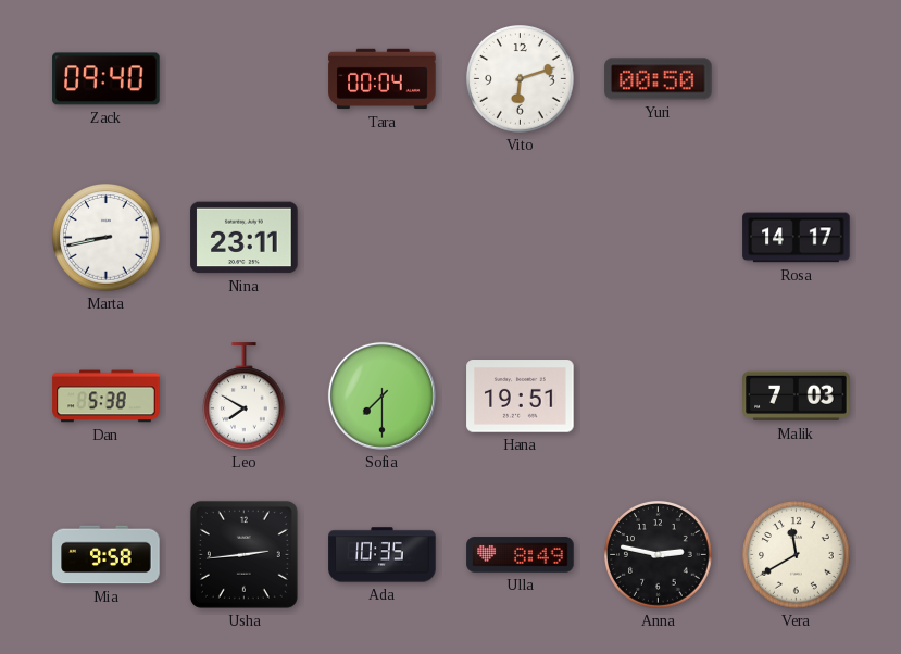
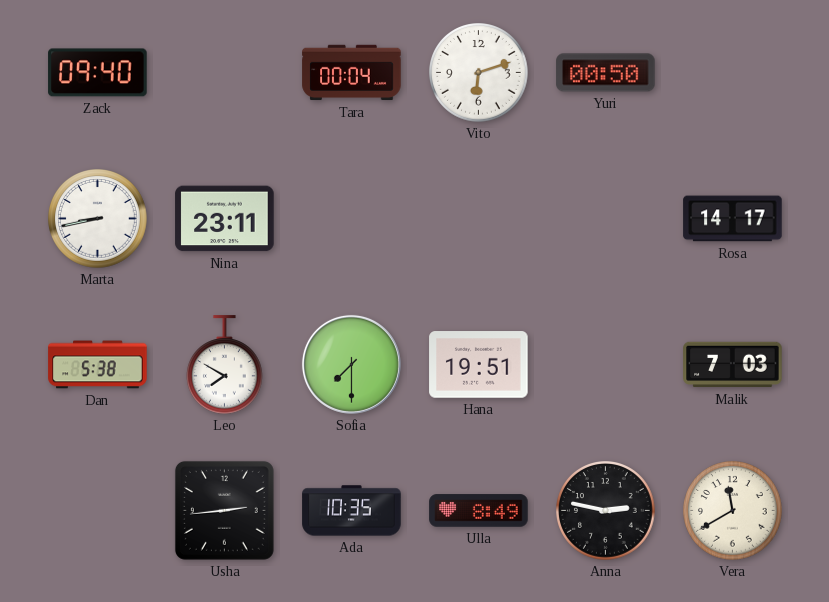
Mia: 9:58 -> none (107, 555)
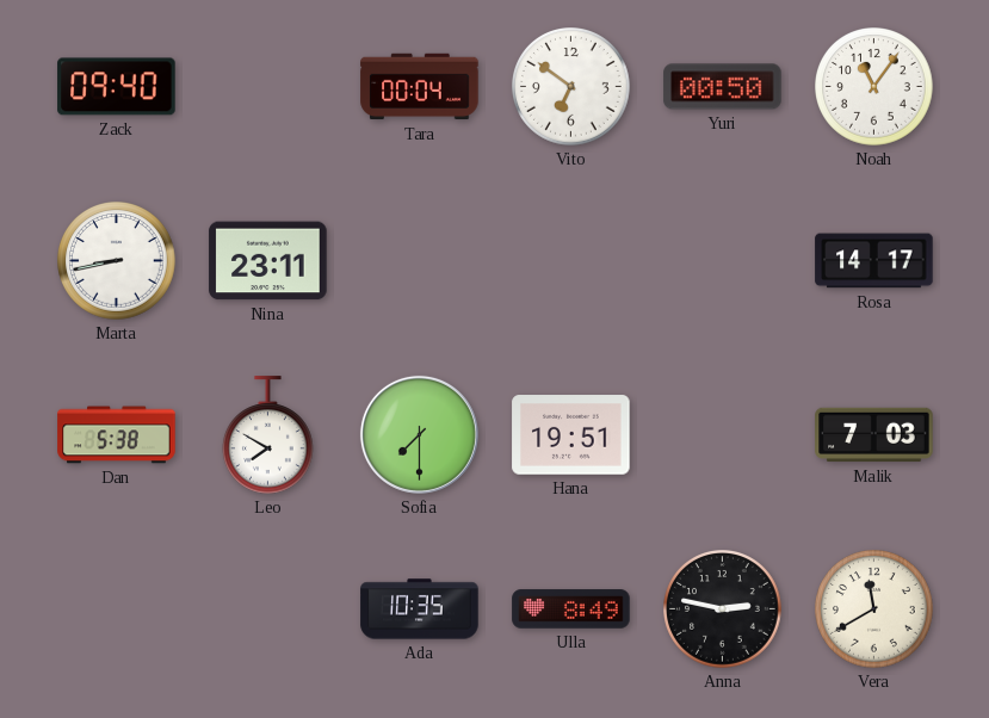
Vito: 6:12 -> 6:51 (571, 87)
Noah: none -> 11:06 (874, 87)
Usha: 2:44 -> none (224, 510)
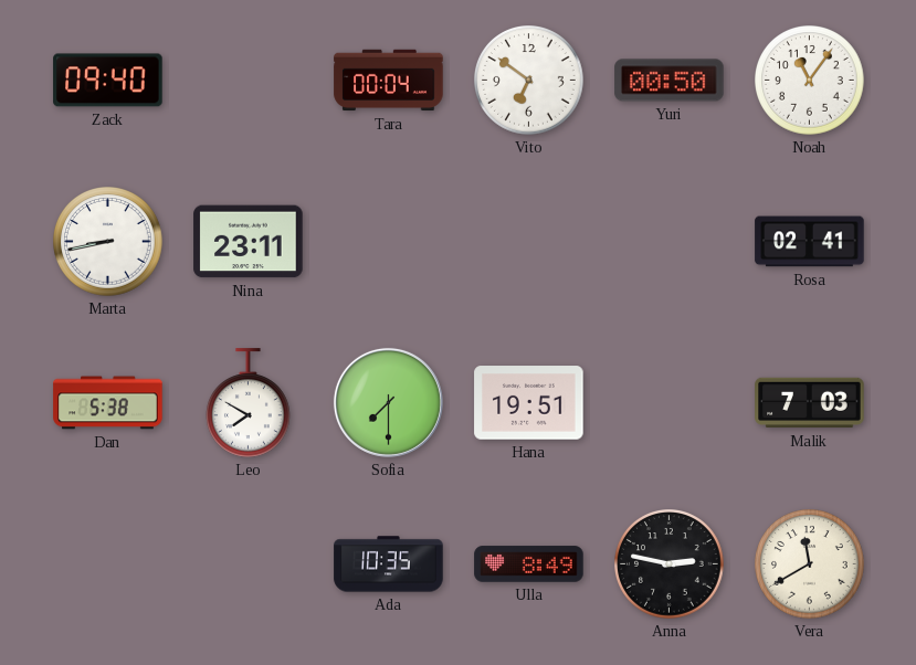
Rosa: 14:17 -> 02:41 (810, 242)
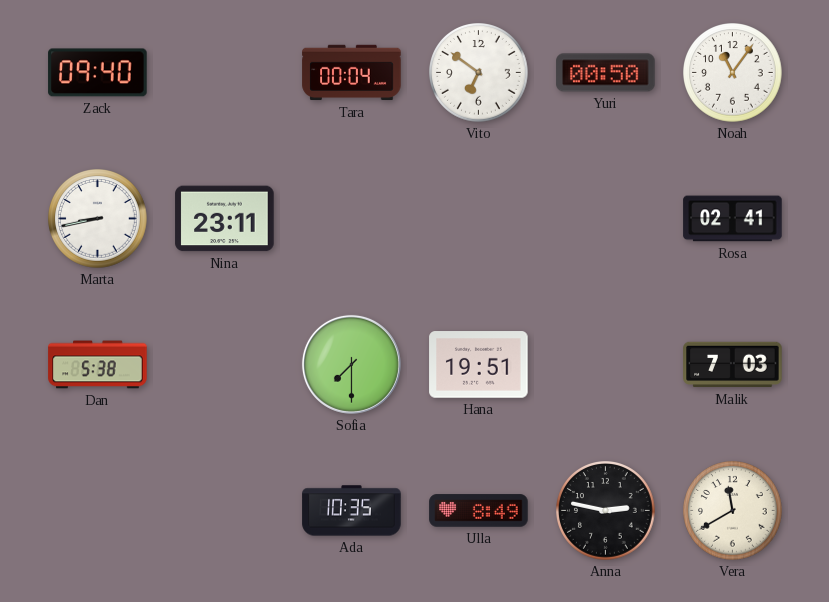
Leo: 7:50 -> none (249, 403)
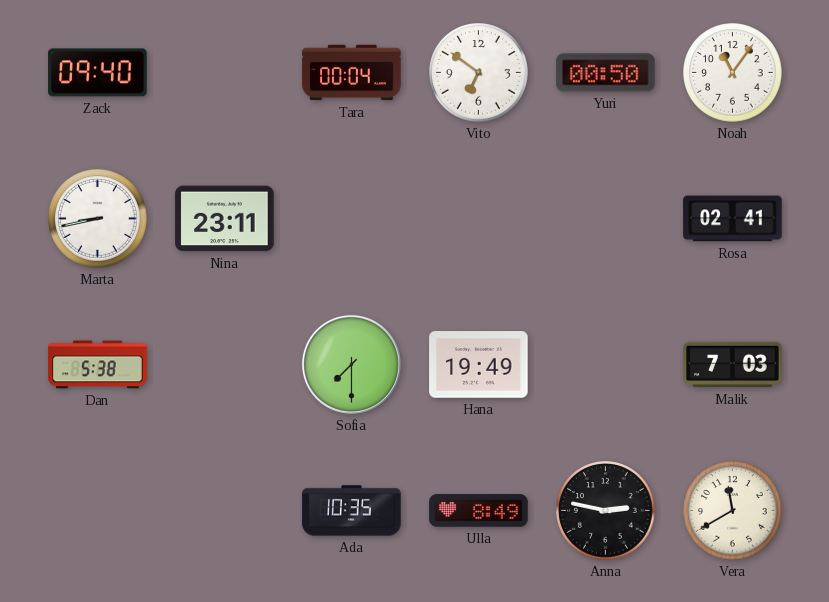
Hana: 19:51 -> 19:49 (479, 365)
